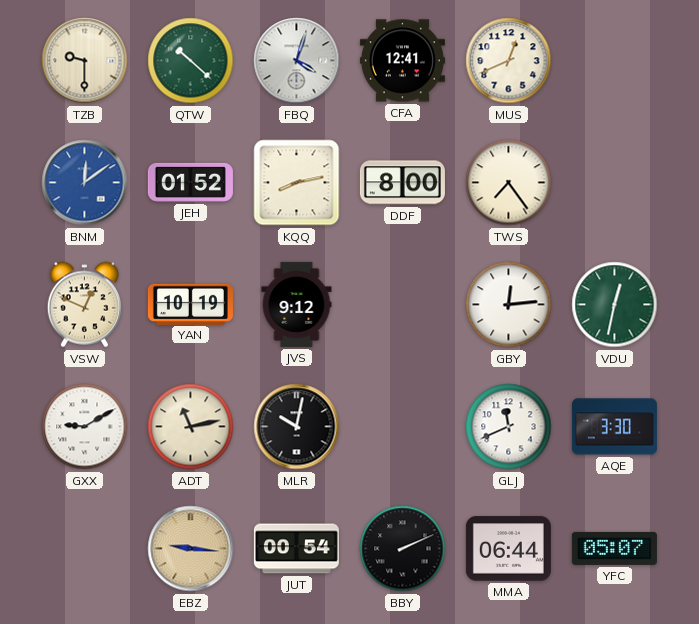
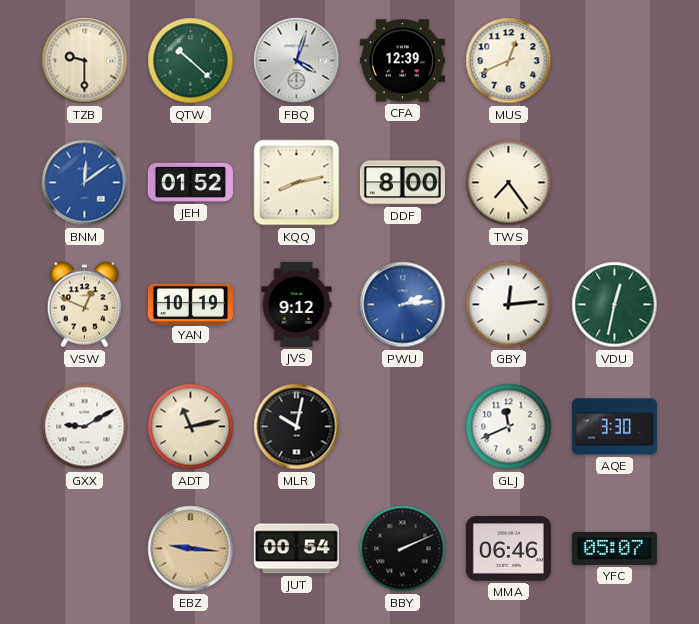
CFA: 12:41 -> 12:39 (402, 61)
PWU: none -> 2:14 (403, 305)
MMA: 06:44 -> 06:46 (508, 549)
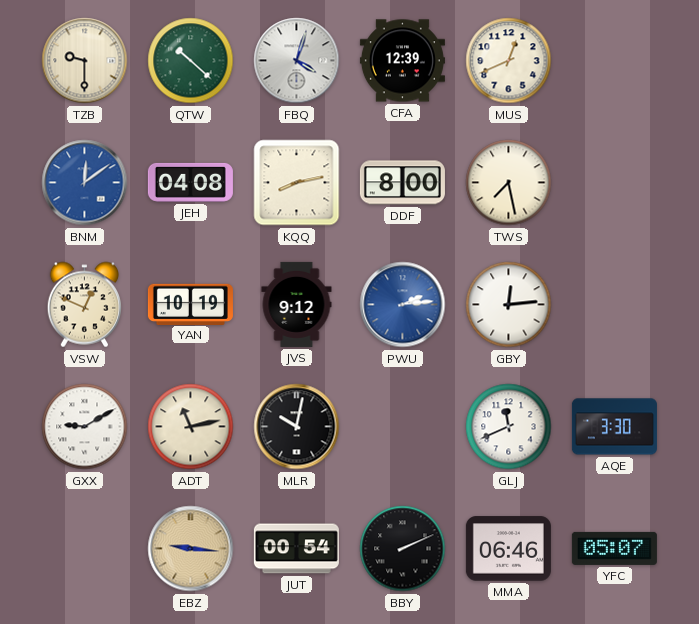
JEH: 01:52 -> 04:08 (190, 182)
TWS: 7:24 -> 7:28 (509, 183)
VDU: 12:32 -> none (615, 305)
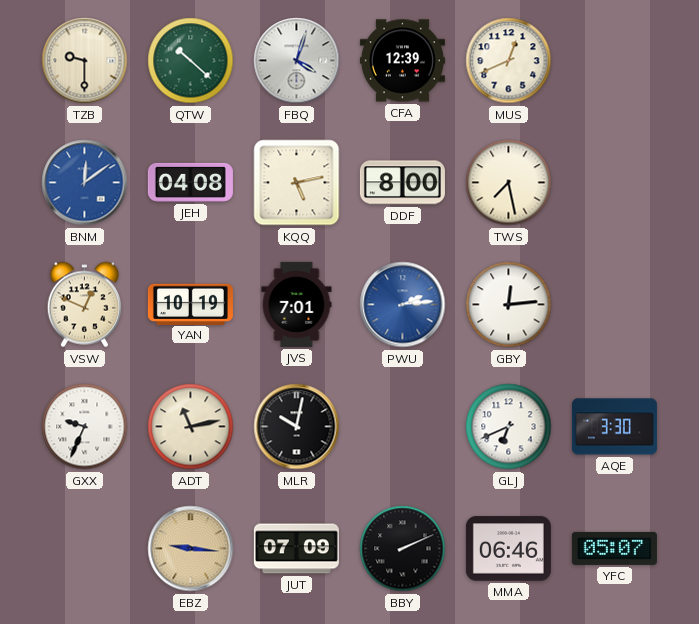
KQQ: 8:13 -> 5:13 (297, 183)
JVS: 9:12 -> 7:01 (297, 304)
GXX: 9:10 -> 9:34 (85, 427)
GLJ: 11:41 -> 6:41 (509, 427)
JUT: 00:54 -> 07:09 (296, 549)
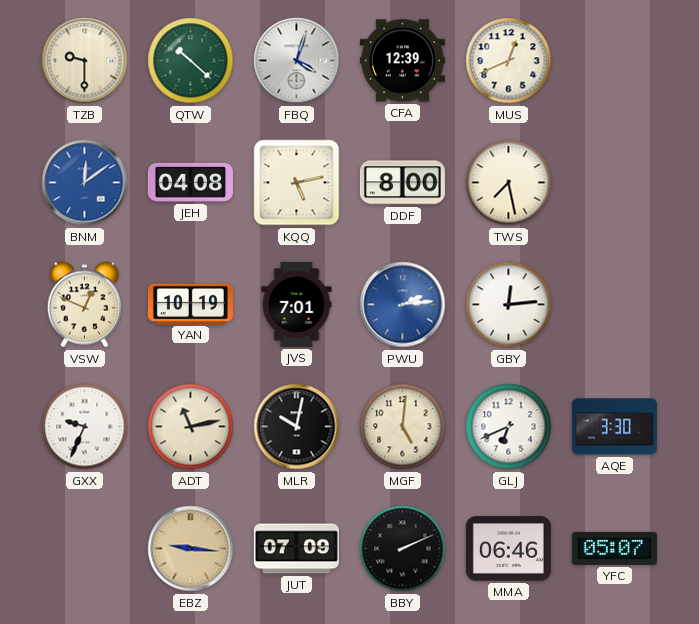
MGF: none -> 5:01 (403, 427)
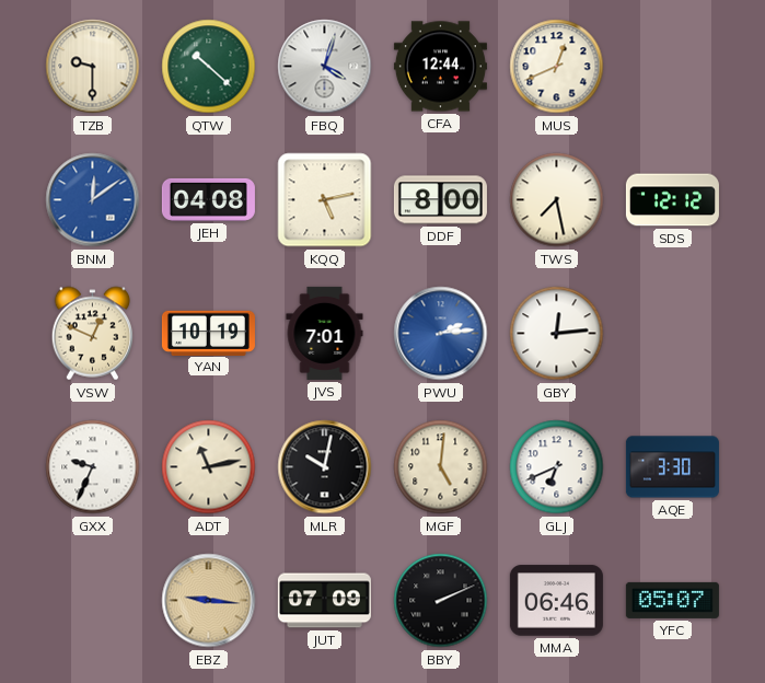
CFA: 12:39 -> 12:44 (440, 67)
SDS: none -> 12:12 (672, 200)
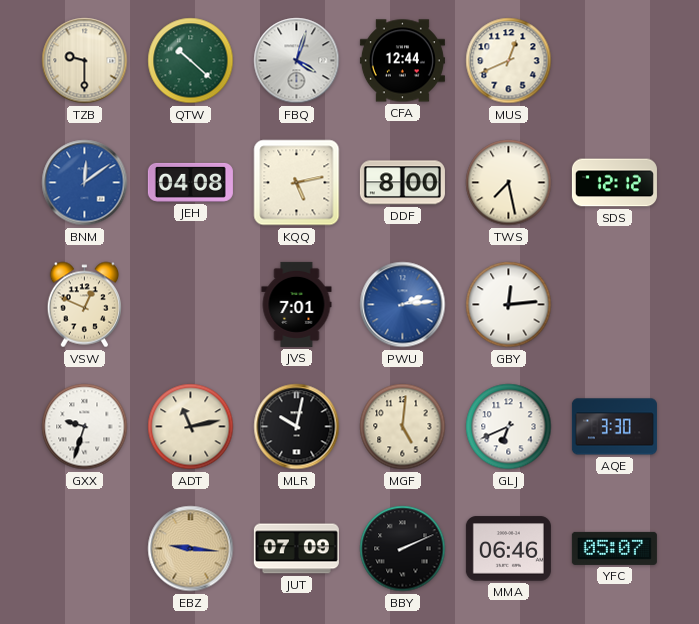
YAN: 10:19 -> none (208, 333)
GXX: 9:34 -> 9:33 (85, 427)
